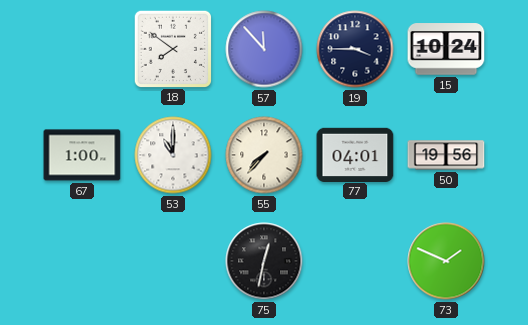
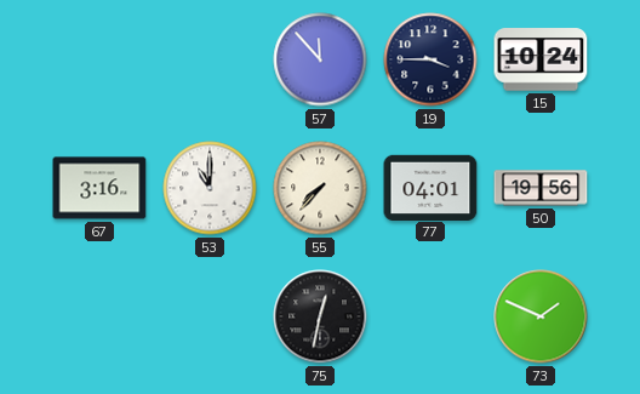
18: 7:51 -> none (172, 48)
67: 1:00 -> 3:16 (99, 188)
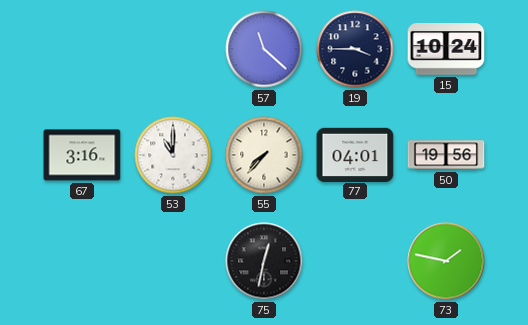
57: 11:53 -> 11:22 (264, 49)
73: 1:49 -> 1:47 (446, 261)
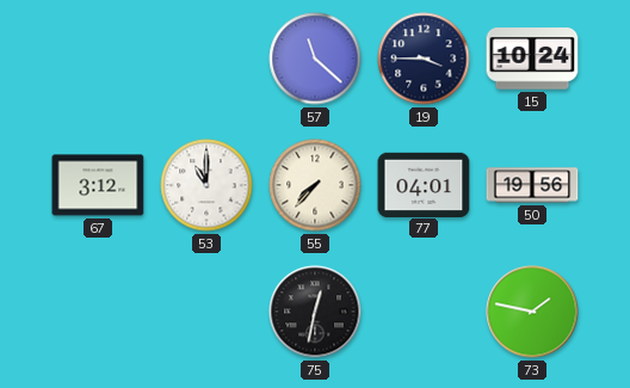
67: 3:16 -> 3:12 (98, 185)
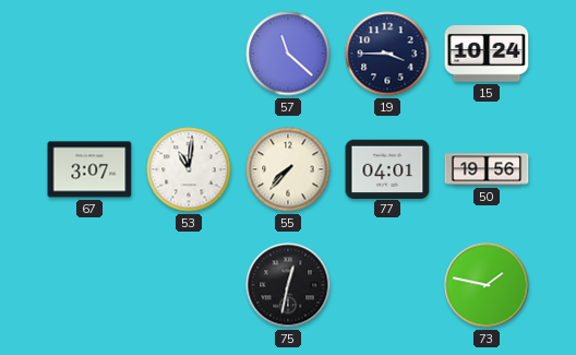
67: 3:12 -> 3:07 (89, 169)
53: 11:00 -> 11:01 (189, 169)
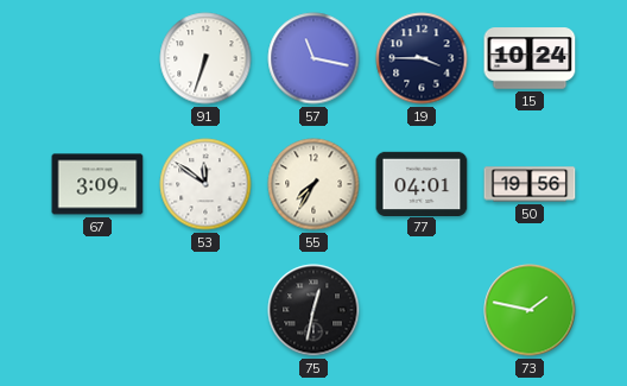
91: none -> 6:33 (205, 58)
57: 11:22 -> 11:17 (313, 58)
67: 3:07 -> 3:09 (97, 184)
53: 11:01 -> 11:51 (205, 184)
55: 7:37 -> 7:35 (313, 184)
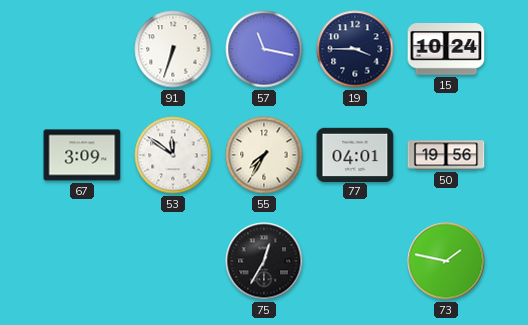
75: 12:32 -> 12:35 (264, 261)
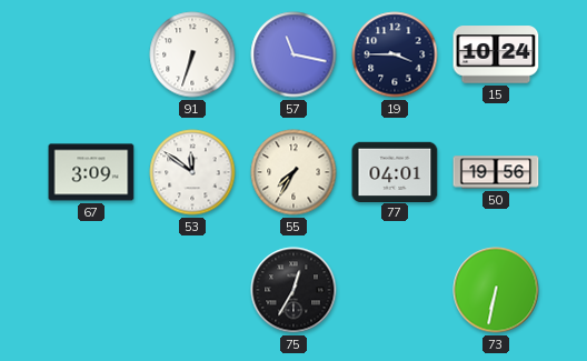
73: 1:47 -> 6:32 (496, 290)
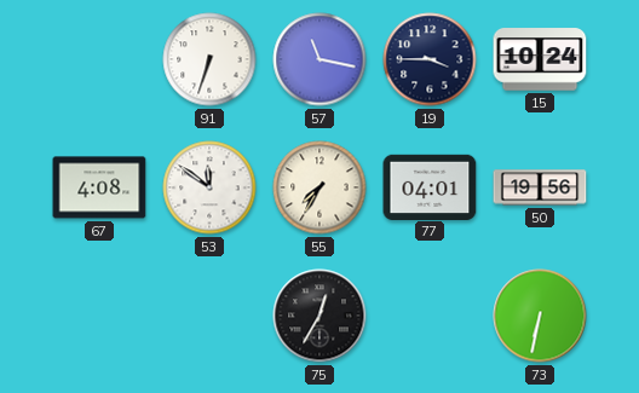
67: 3:09 -> 4:08 (99, 187)
